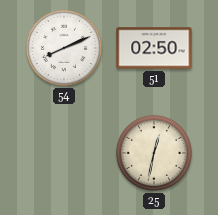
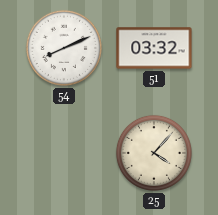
51: 02:50 -> 03:32 (154, 48)
25: 12:32 -> 4:07 (154, 153)
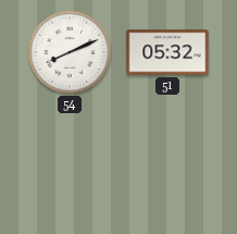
51: 03:32 -> 05:32 (167, 52)
25: 4:07 -> none (154, 153)
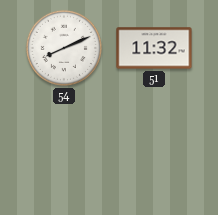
51: 05:32 -> 11:32 (154, 48)
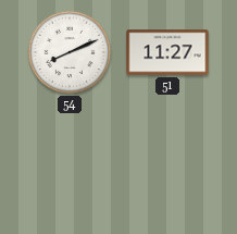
51: 11:32 -> 11:27 (167, 52)
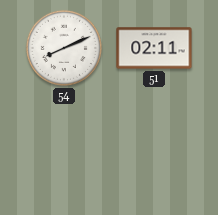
51: 11:27 -> 02:11 (154, 48)
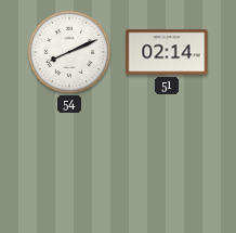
51: 02:11 -> 02:14 (167, 52)
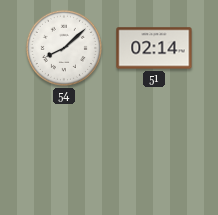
54: 8:11 -> 8:08 (64, 48)
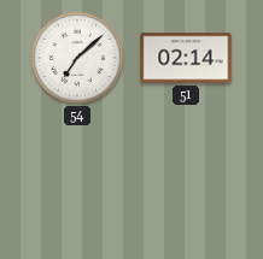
54: 8:08 -> 7:08 (77, 58)
